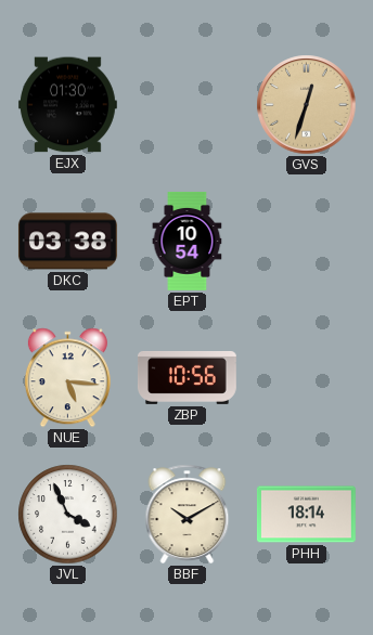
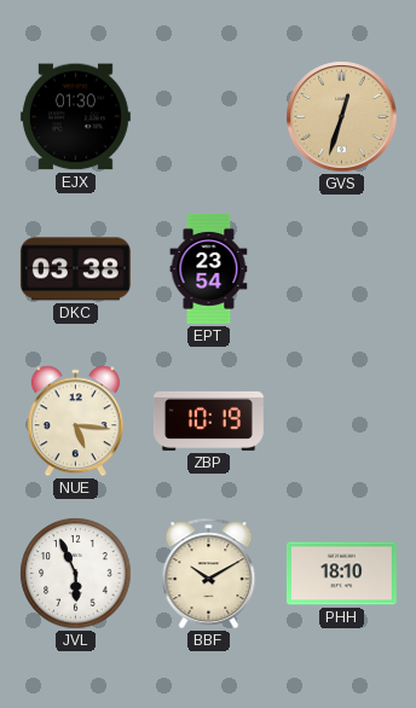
EPT: 10:54 -> 23:54 (209, 269)
ZBP: 10:56 -> 10:19 (208, 420)
JVL: 3:56 -> 5:56 (76, 574)
PHH: 18:14 -> 18:10 (341, 574)
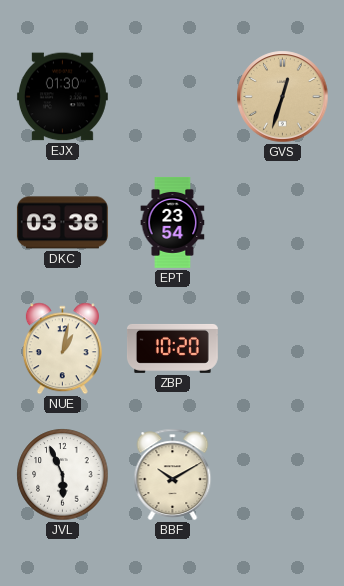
NUE: 5:16 -> 1:02 (62, 349)
ZBP: 10:19 -> 10:20 (172, 348)
PHH: 18:10 -> none (341, 574)
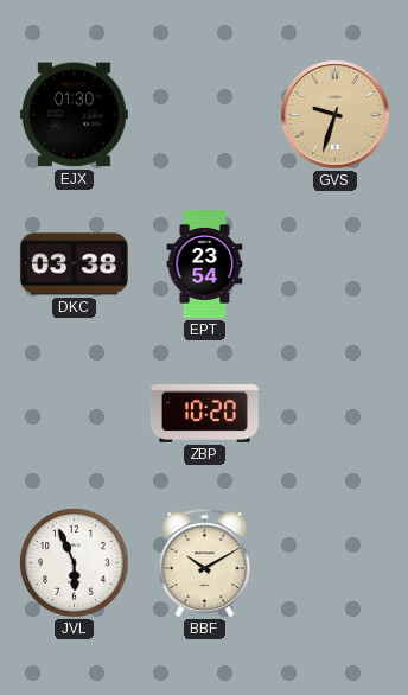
GVS: 12:33 -> 9:33 (336, 115)
NUE: 1:02 -> none (62, 349)
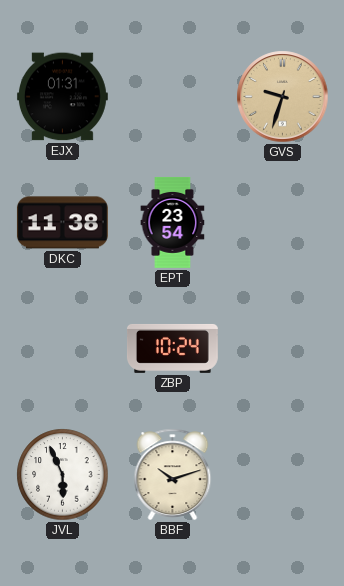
EJX: 01:30 -> 01:31 (62, 97)
DKC: 03:38 -> 11:38 (62, 223)
ZBP: 10:20 -> 10:24 (172, 348)
BBF: 10:10 -> 10:12 (173, 474)
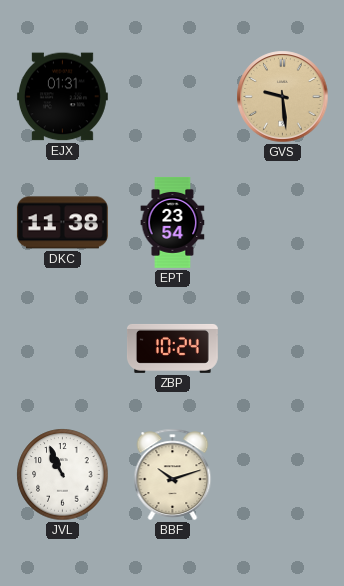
GVS: 9:33 -> 9:29 (283, 97)
JVL: 5:56 -> 10:56 (63, 475)
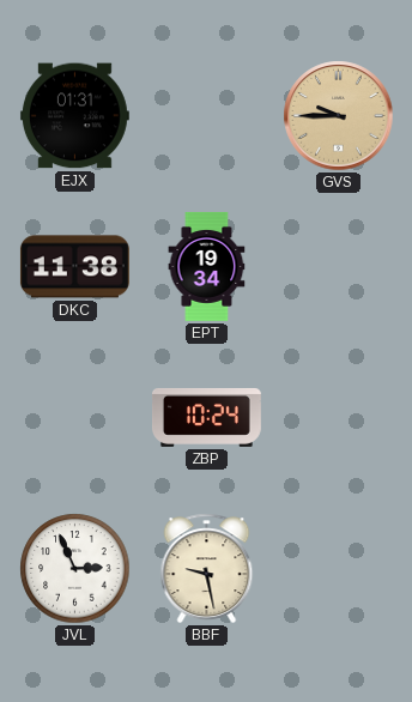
GVS: 9:29 -> 9:45 (339, 116)
EPT: 23:54 -> 19:34 (207, 267)
JVL: 10:56 -> 2:56 (75, 569)
BBF: 10:12 -> 9:28 (207, 568)
